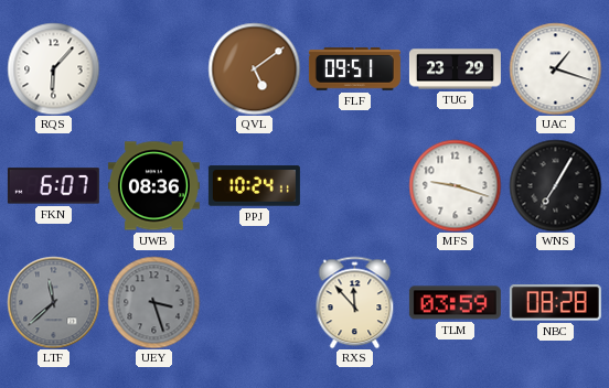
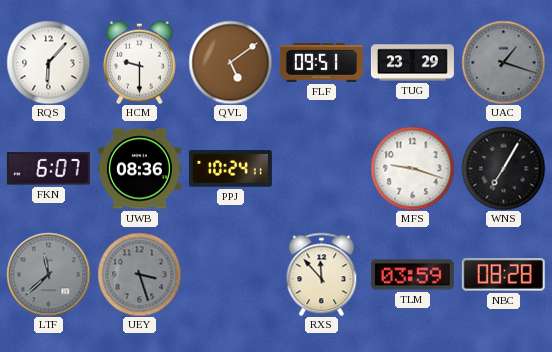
HCM: none -> 9:30 (140, 62)
UAC dial: white -> grey (503, 62)
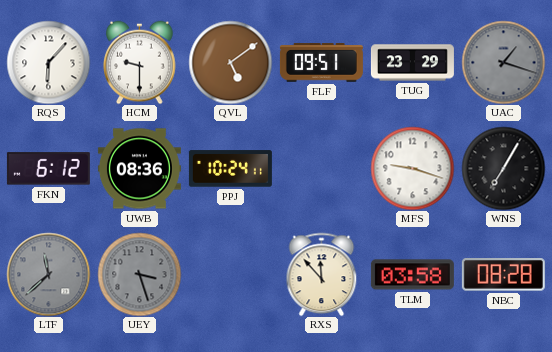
FKN: 6:07 -> 6:12 (48, 169)
TLM: 03:59 -> 03:58 (412, 275)
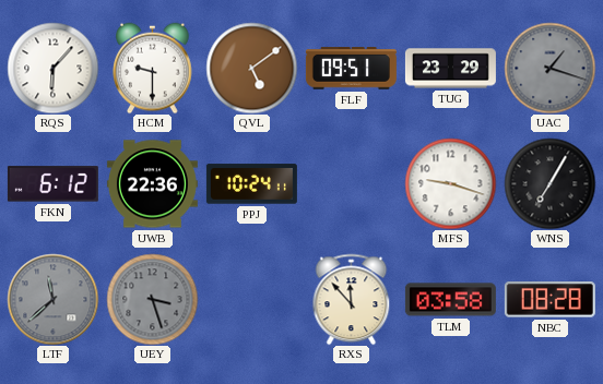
UWB: 08:36 -> 22:36 (152, 184)
